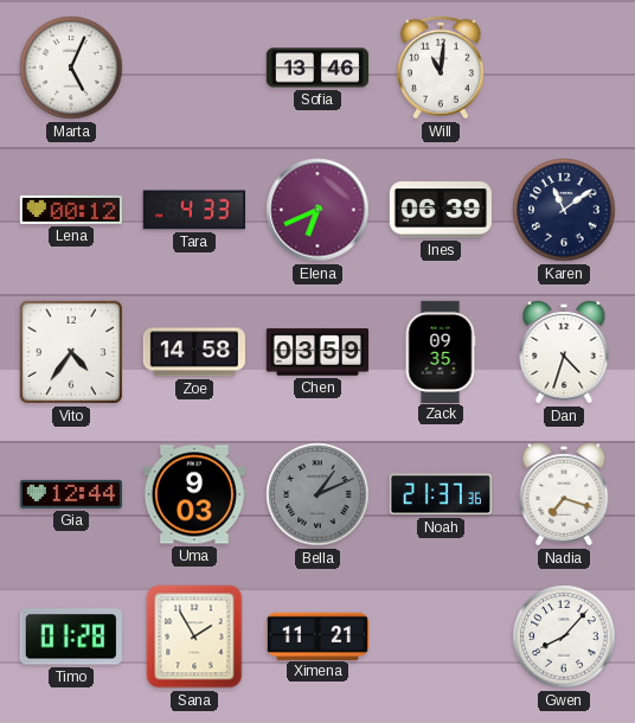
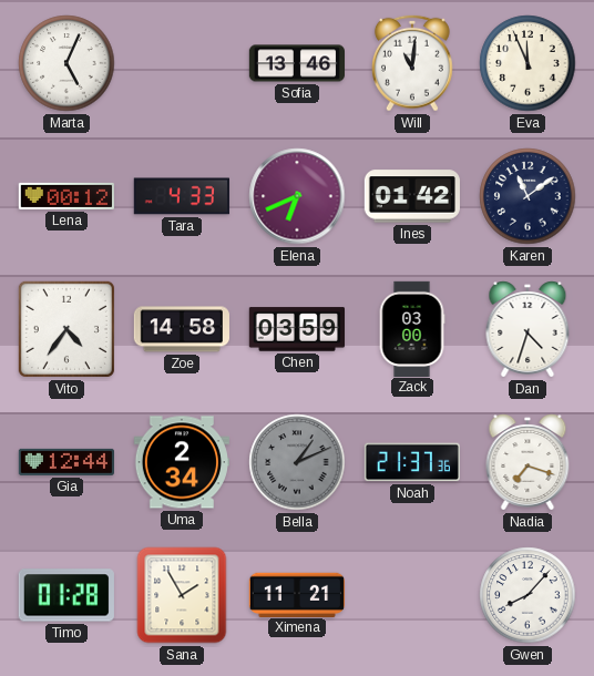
Eva: none -> 11:56 (528, 63)
Ines: 06:39 -> 01:42 (412, 196)
Zack: 09:35 -> 03:00 (412, 328)
Uma: 9:03 -> 2:34 (181, 462)
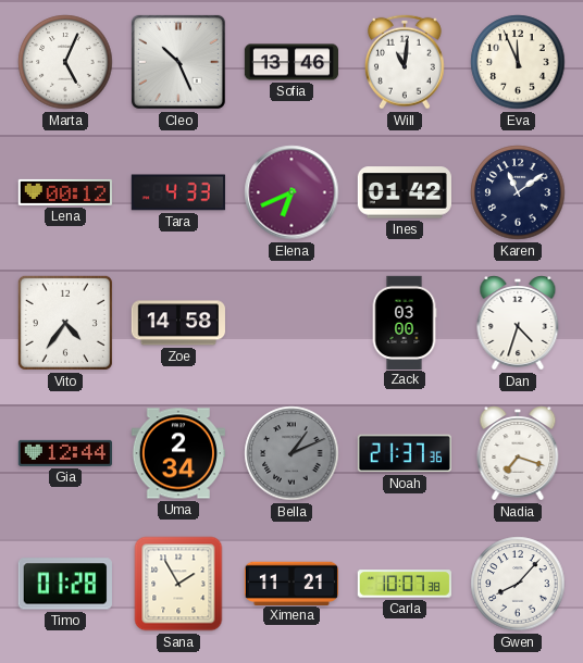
Cleo: none -> 10:26 (178, 62)
Chen: 03:59 -> none (296, 329)
Carla: none -> 10:07 (405, 584)
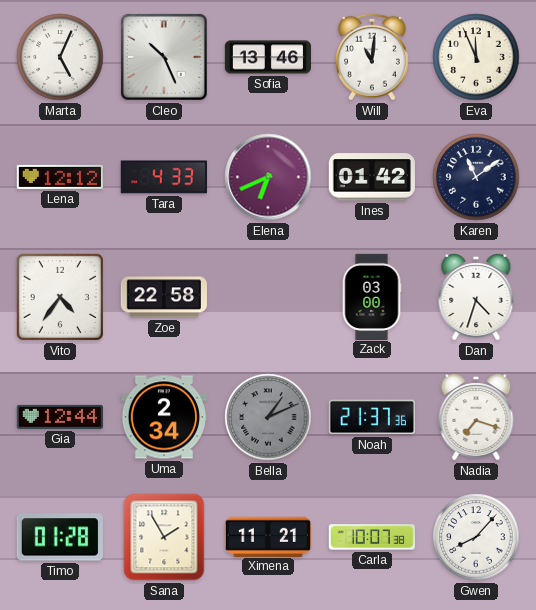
Lena: 00:12 -> 12:12 (59, 177)
Zoe: 14:58 -> 22:58 (163, 297)
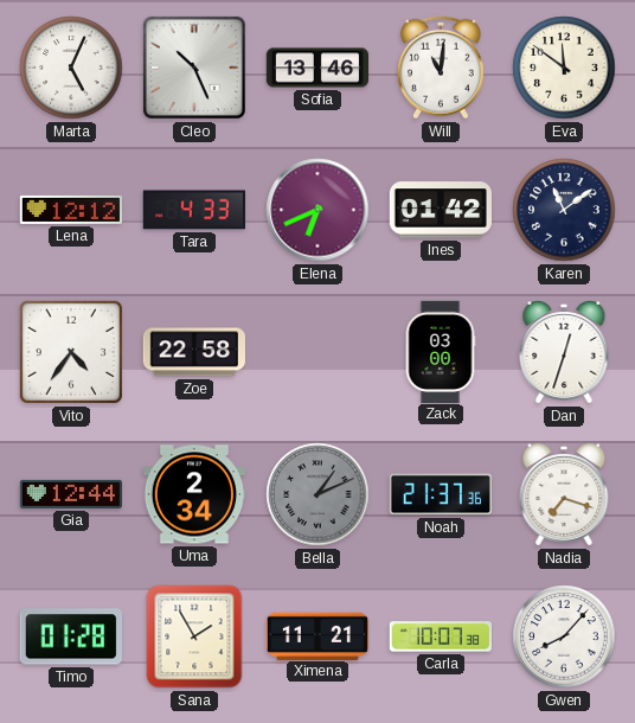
Eva: 11:56 -> 11:51 (564, 68)
Dan: 4:33 -> 12:33 (564, 352)
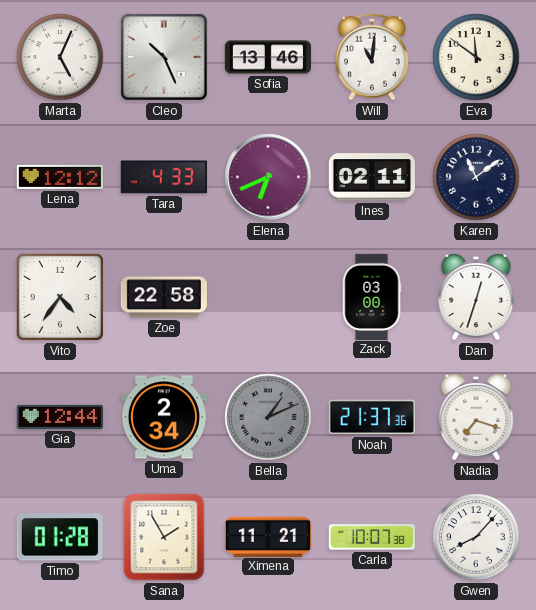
Ines: 01:42 -> 02:11 (372, 177)
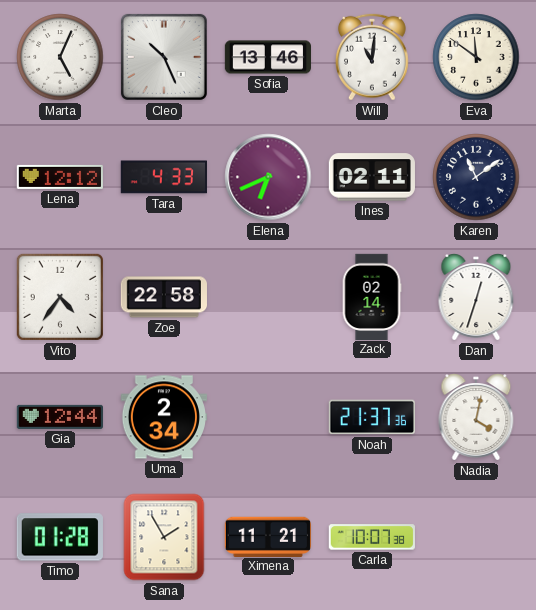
Zack: 03:00 -> 02:14 (372, 296)
Bella: 1:11 -> none (268, 417)
Nadia: 7:18 -> 4:02 (476, 417)
Gwen: 8:07 -> none (476, 537)
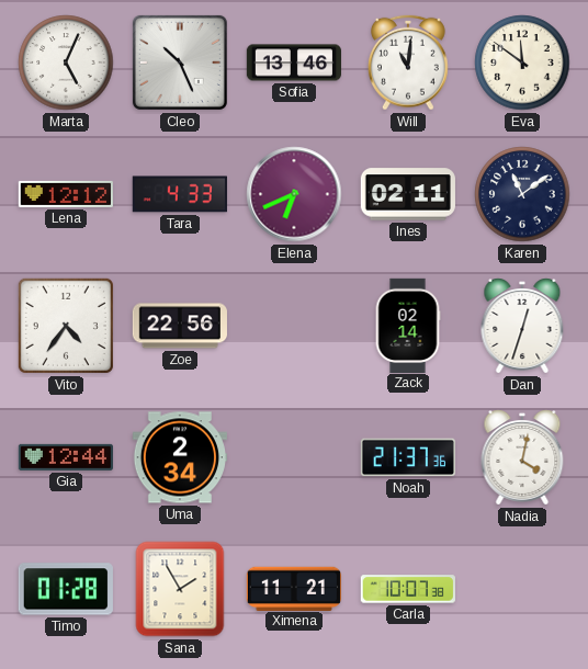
Zoe: 22:58 -> 22:56 (179, 326)
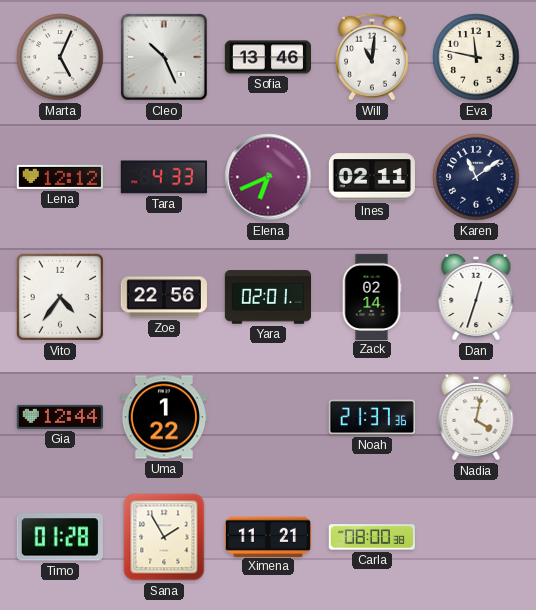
Eva: 11:51 -> 11:47 (476, 57)
Yara: none -> 02:01 (267, 297)
Uma: 2:34 -> 1:22 (163, 417)
Carla: 10:07 -> 08:00 (372, 537)
